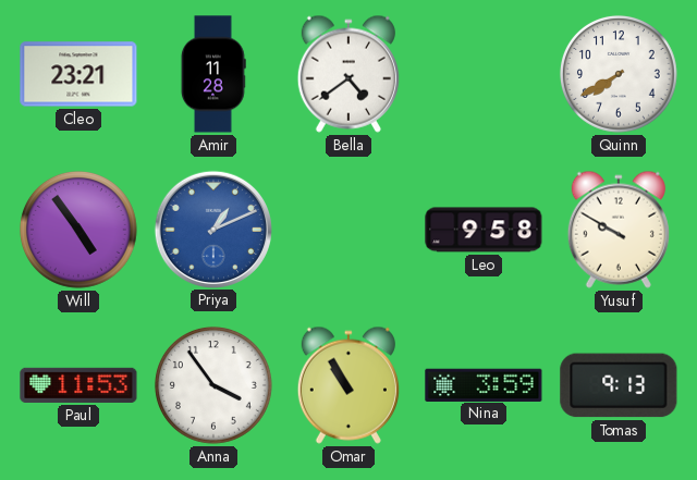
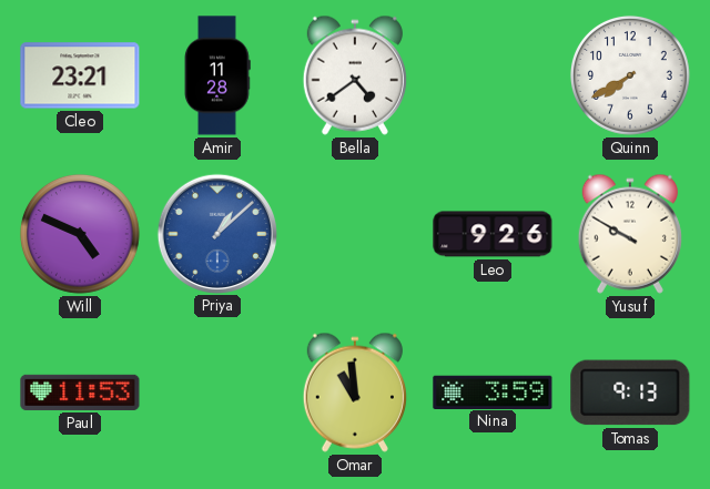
Will: 4:54 -> 4:49 (80, 234)
Priya: 1:11 -> 1:08 (216, 233)
Leo: 9:58 -> 9:26 (493, 234)
Anna: 3:54 -> none (213, 385)
Omar: 10:55 -> 10:59 (355, 393)
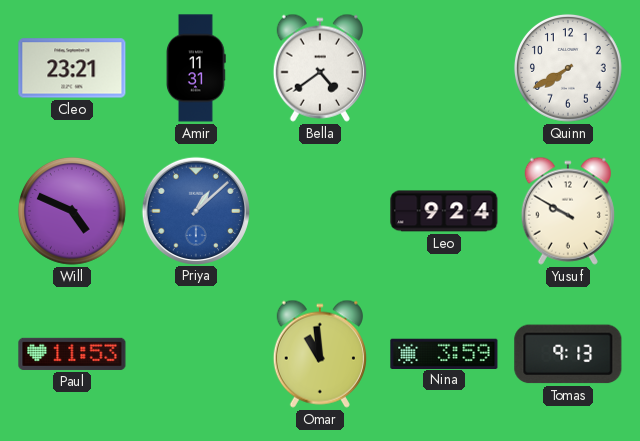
Amir: 11:28 -> 11:31 (197, 68)
Leo: 9:26 -> 9:24 (444, 211)
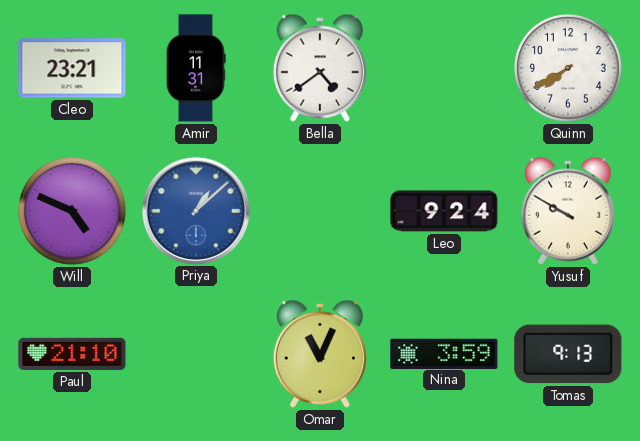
Paul: 11:53 -> 21:10 (72, 354)
Omar: 10:59 -> 11:04 (320, 354)
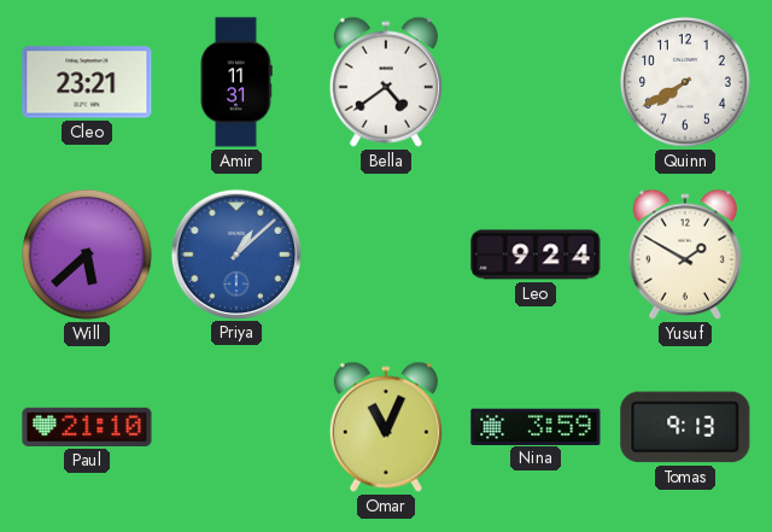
Will: 4:49 -> 5:38 (87, 255)
Yusuf: 9:50 -> 1:50 (685, 255)
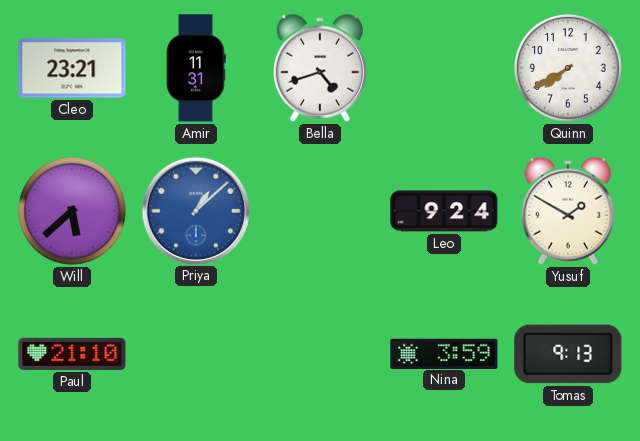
Bella: 4:39 -> 4:42 (320, 68)
Omar: 11:04 -> none (386, 427)
